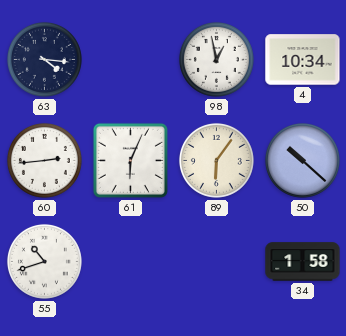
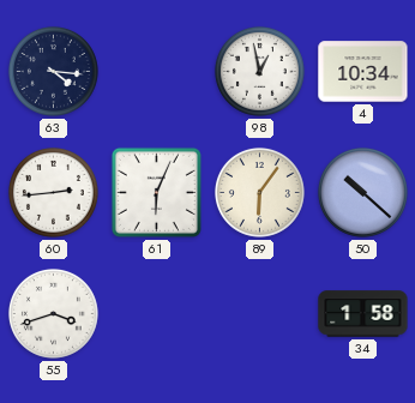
55: 10:42 -> 3:42 (53, 313)
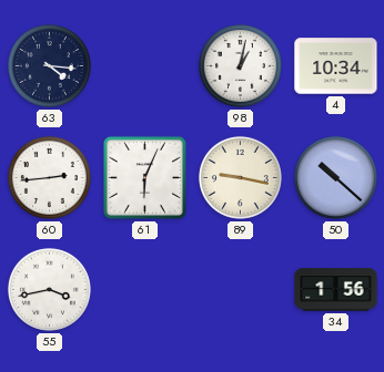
98: 12:58 -> 1:02 (240, 65)
89: 6:06 -> 9:17 (240, 177)
55: 3:42 -> 3:43 (49, 289)
34: 1:58 -> 1:56 (336, 290)
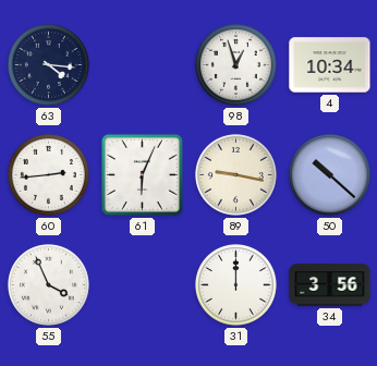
98: 1:02 -> 12:57 (235, 64)
55: 3:43 -> 3:56 (48, 284)
31: none -> 12:00 (235, 284)
34: 1:56 -> 3:56 (330, 285)
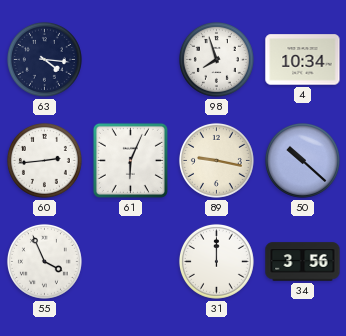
98: 12:57 -> 7:57 (216, 59)
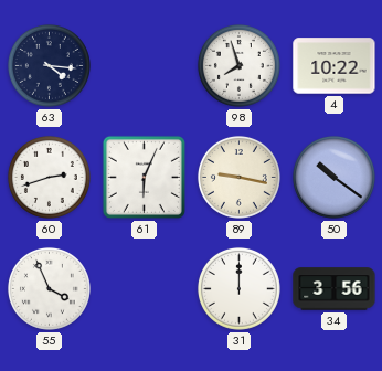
4: 10:34 -> 10:22 (335, 66)
60: 2:44 -> 2:42 (49, 177)
50: 10:22 -> 10:21 (333, 177)
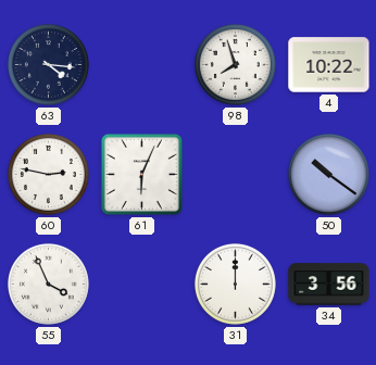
60: 2:42 -> 2:47 (48, 174)
89: 9:17 -> none (238, 177)
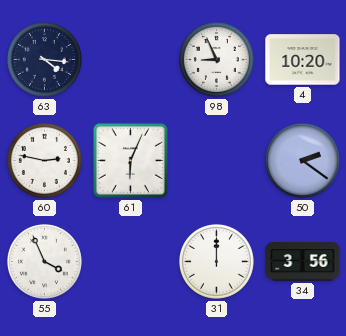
98: 7:57 -> 8:56 (216, 59)
4: 10:22 -> 10:20 (303, 60)
50: 10:21 -> 2:21 (302, 160)
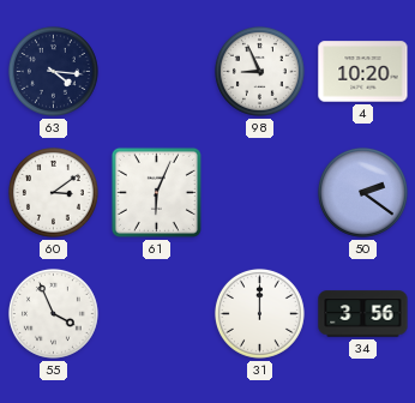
60: 2:47 -> 3:09 (53, 192)
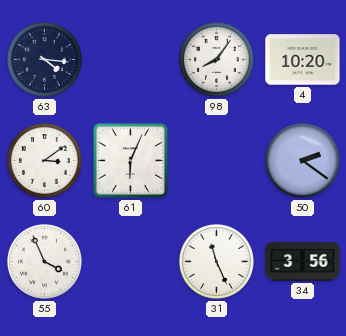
98: 8:56 -> 8:06 (216, 59)
31: 12:00 -> 11:26 (216, 261)
